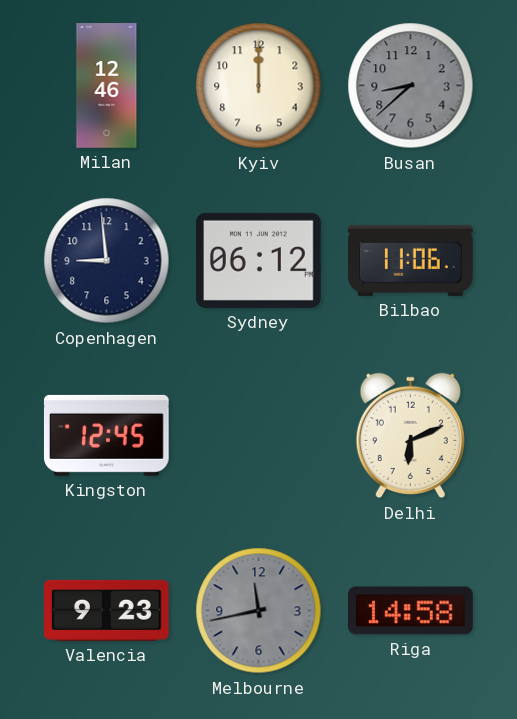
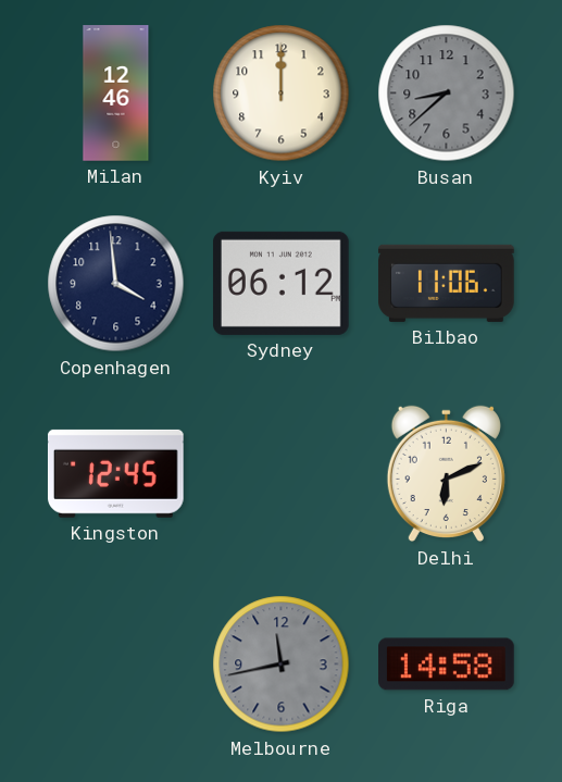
Copenhagen: 8:59 -> 3:59 (116, 284)
Valencia: 9:23 -> none (107, 610)
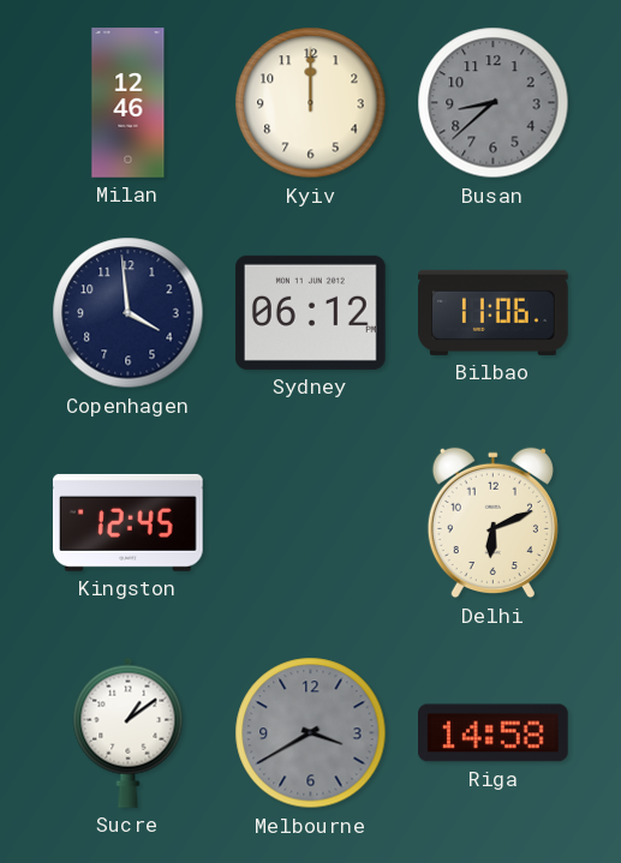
Sucre: none -> 1:09 (129, 732)
Melbourne: 11:43 -> 3:40 (311, 733)
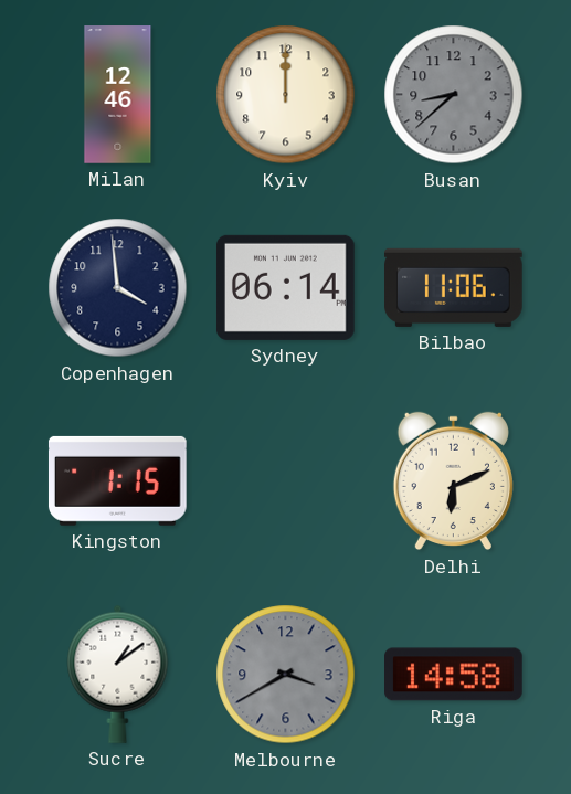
Sydney: 06:12 -> 06:14 (286, 287)
Kingston: 12:45 -> 1:15 (117, 480)
